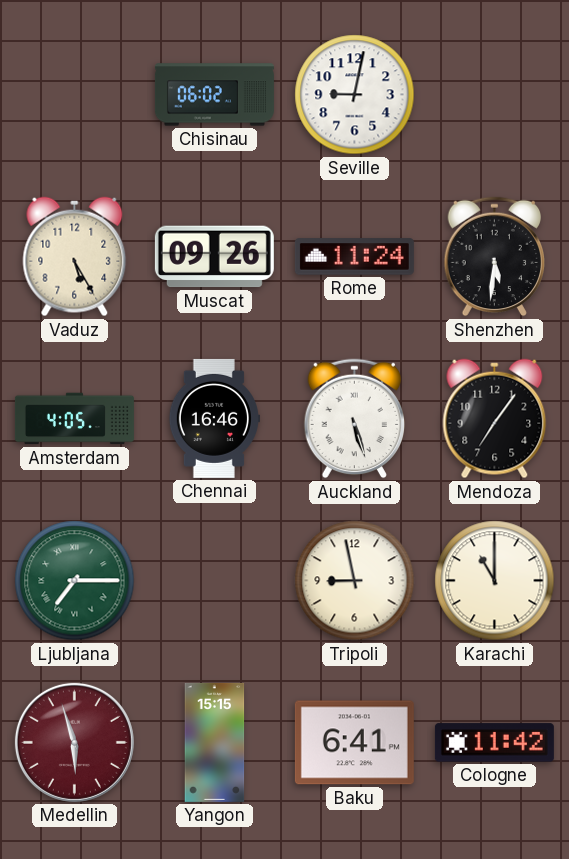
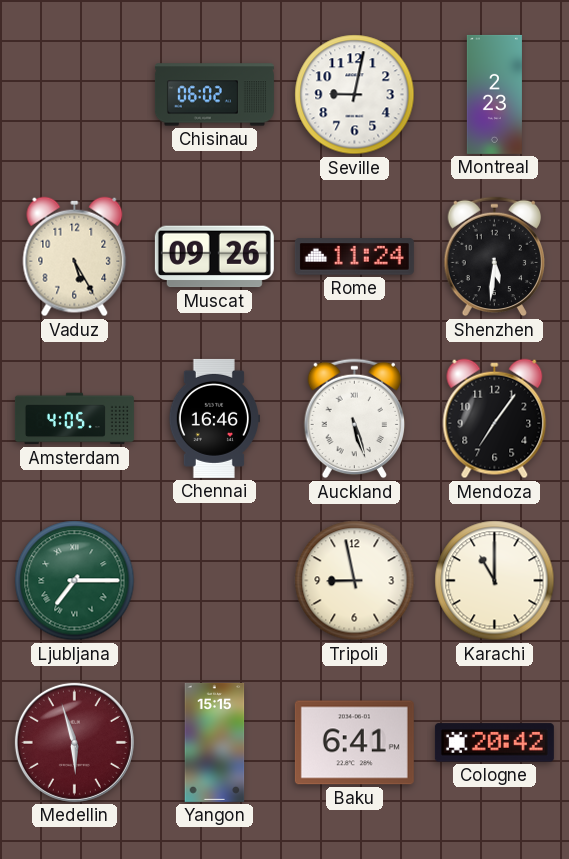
Montreal: none -> 2:23 (494, 94)
Cologne: 11:42 -> 20:42 (494, 743)
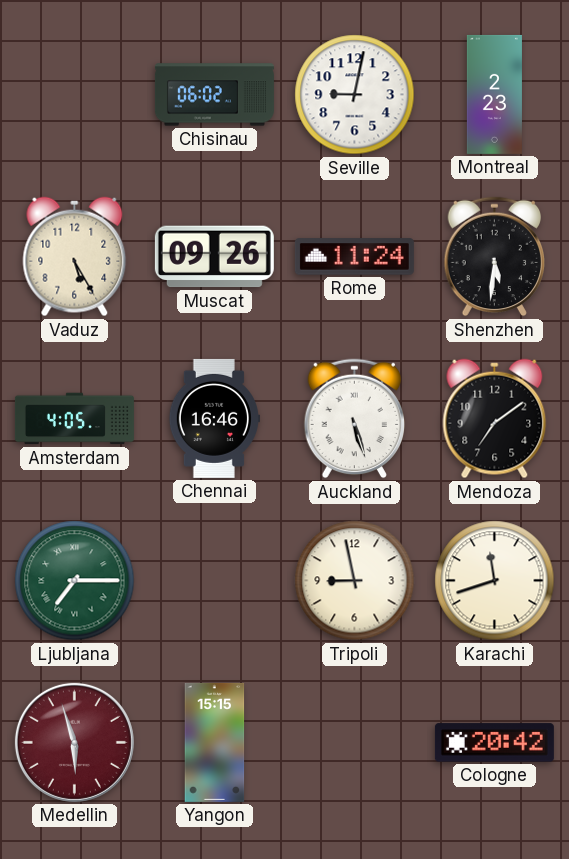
Mendoza: 7:06 -> 7:09 (495, 419)
Karachi: 11:00 -> 11:42 (495, 581)
Baku: 6:41 -> none (354, 743)
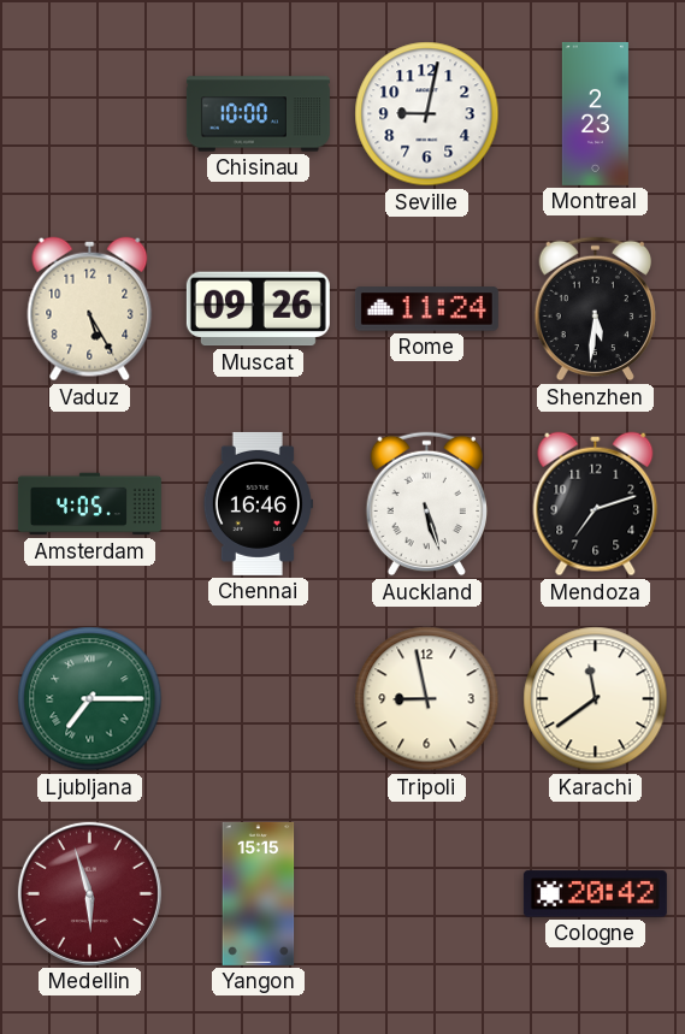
Chisinau: 06:02 -> 10:00 (258, 114)
Mendoza: 7:09 -> 7:12 (596, 504)
Karachi: 11:42 -> 11:39 (596, 699)
